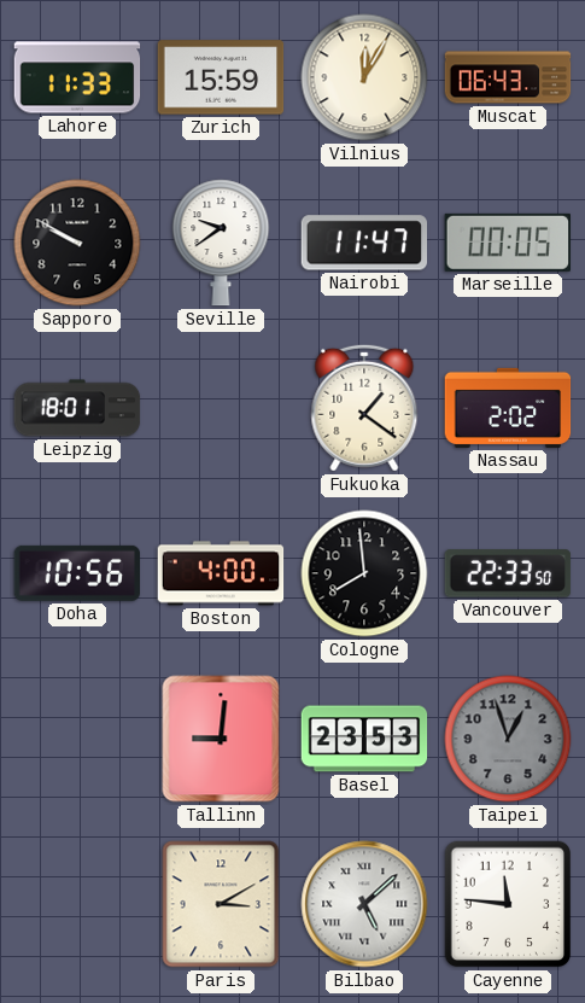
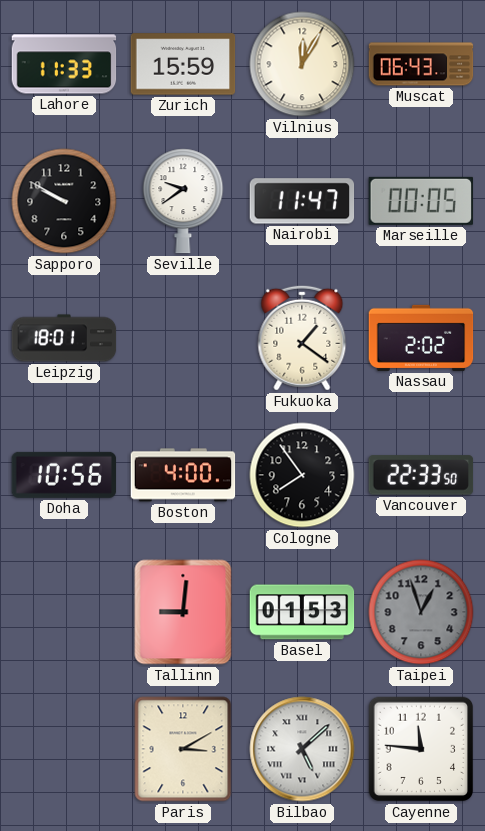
Cologne: 7:59 -> 7:54 (302, 475)
Basel: 23:53 -> 01:53 (302, 612)
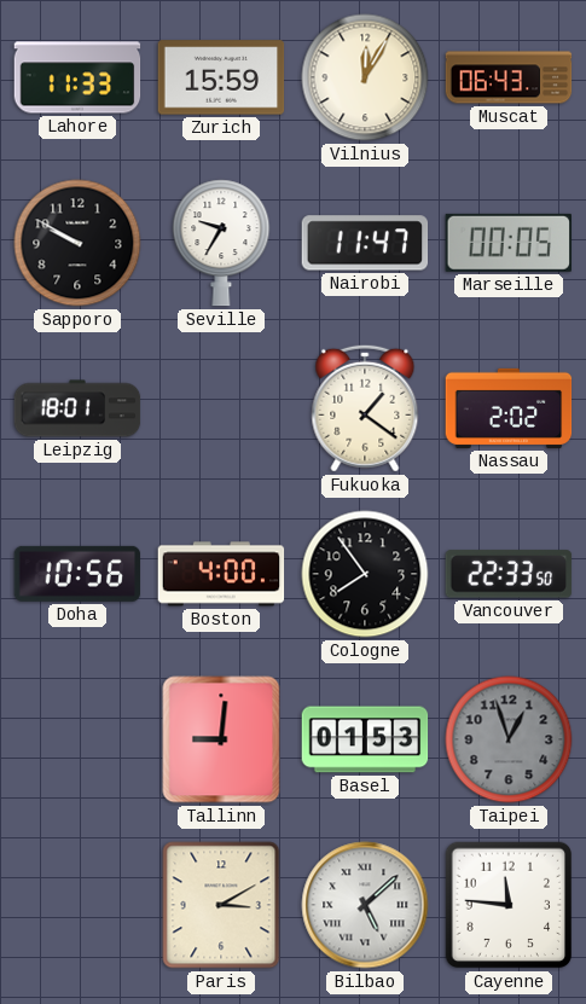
Seville: 9:39 -> 9:35 (221, 243)
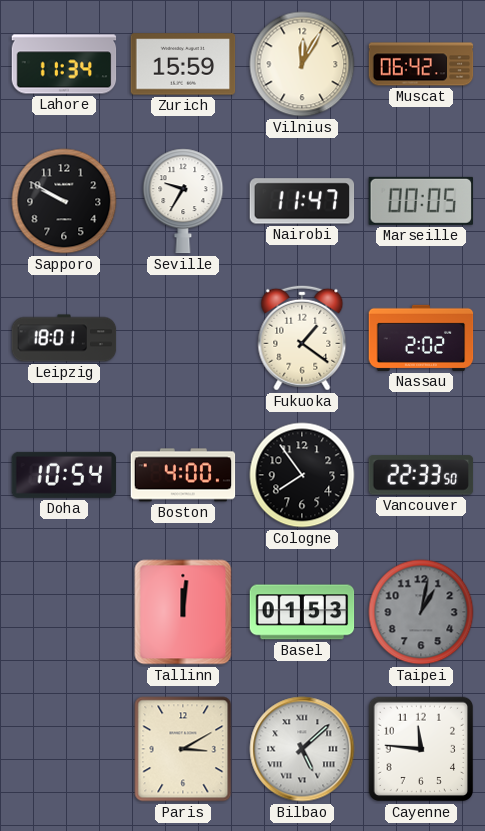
Lahore: 11:33 -> 11:34 (64, 64)
Muscat: 06:43 -> 06:42 (421, 64)
Doha: 10:56 -> 10:54 (64, 475)
Tallinn: 9:01 -> 12:01 (183, 612)
Taipei: 12:57 -> 1:02 (421, 612)
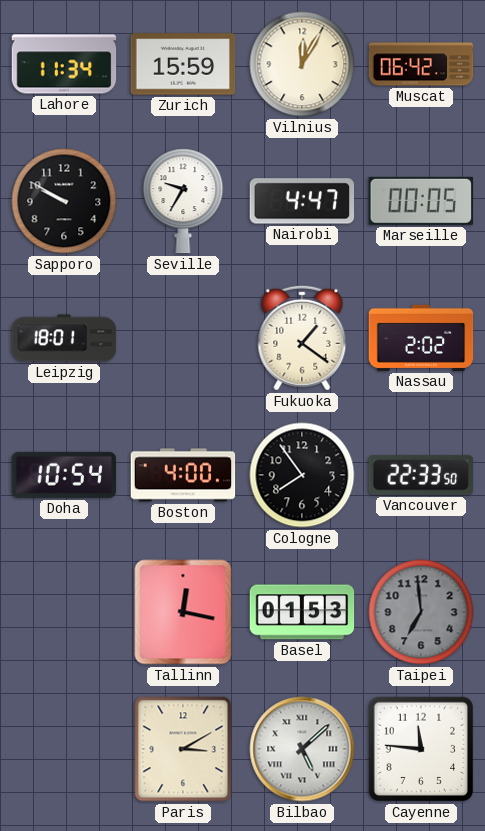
Nairobi: 11:47 -> 4:47 (302, 201)
Tallinn: 12:01 -> 12:17 (183, 612)
Taipei: 1:02 -> 6:59 (421, 612)
